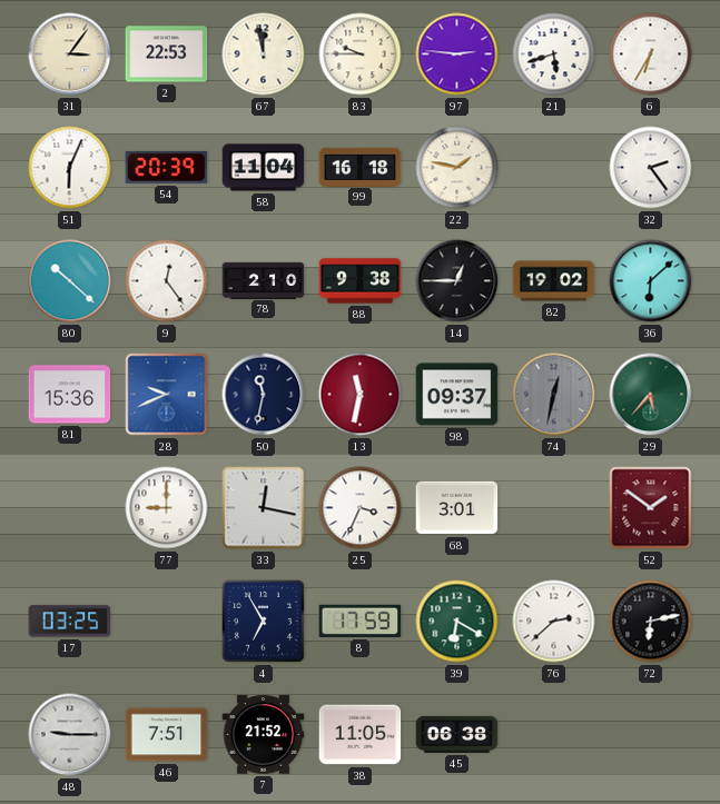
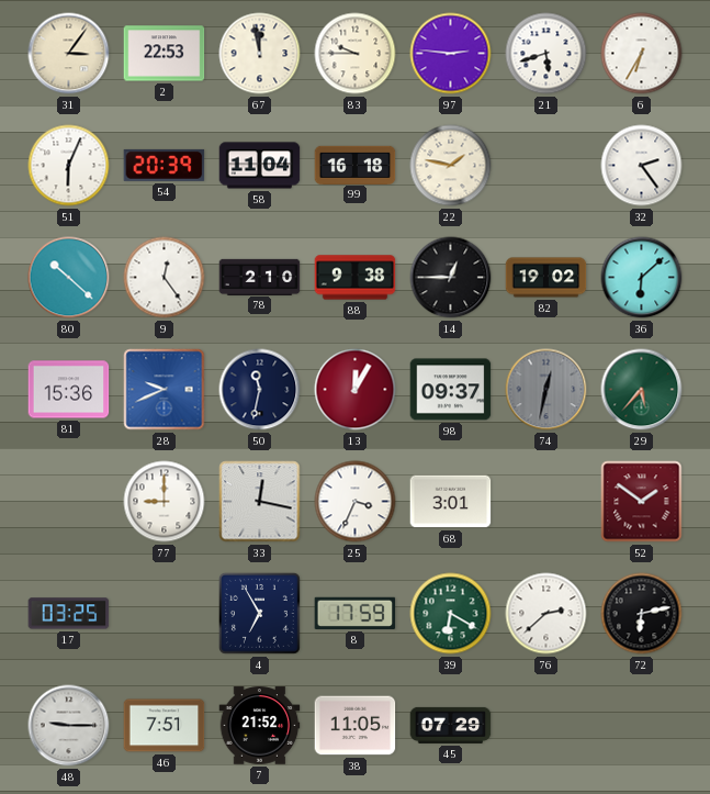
13: 11:32 -> 12:05 (356, 390)
45: 06:38 -> 07:29 (451, 725)
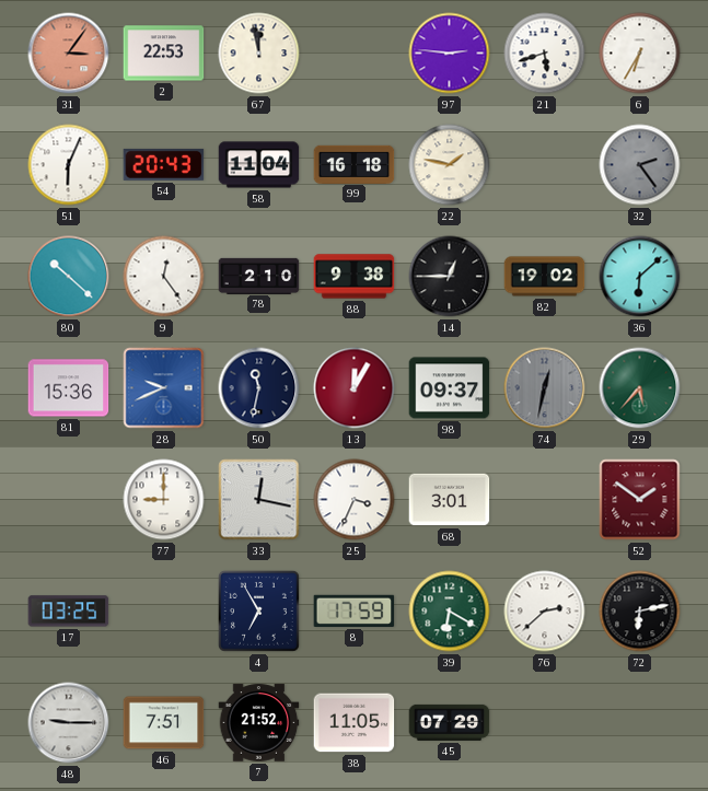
31 dial: cream -> salmon (69, 54)
83: 9:45 -> none (356, 54)
54: 20:39 -> 20:43 (164, 164)
32 dial: white -> grey (640, 165)
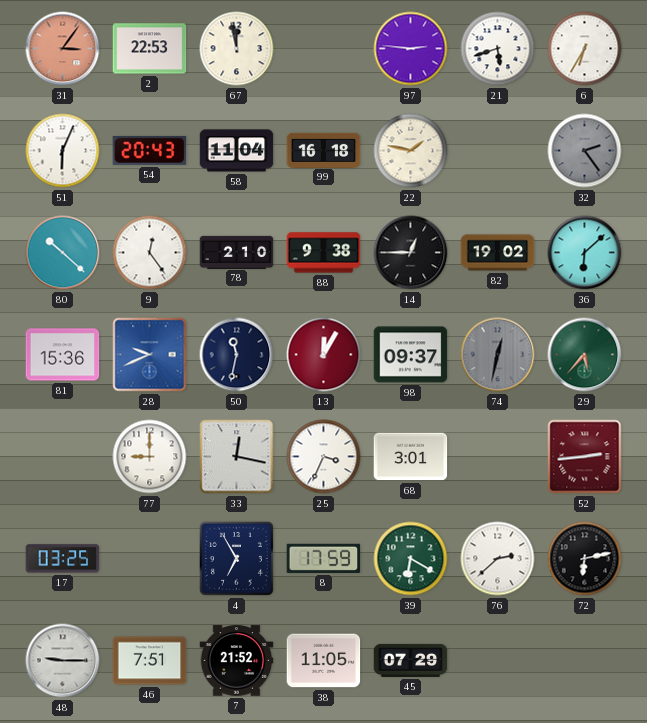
52: 1:51 -> 2:44 (585, 457)
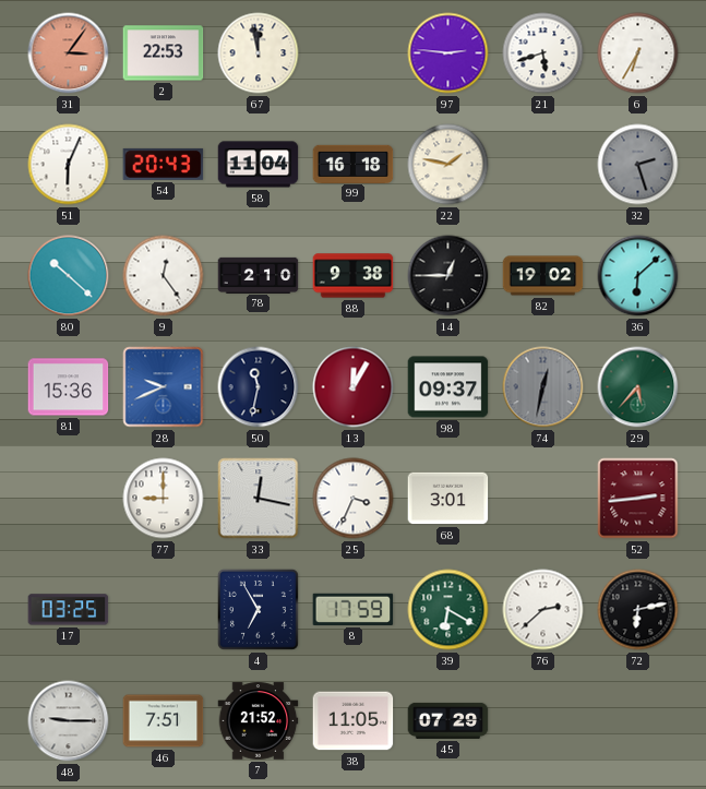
32: 2:24 -> 2:27 (638, 165)
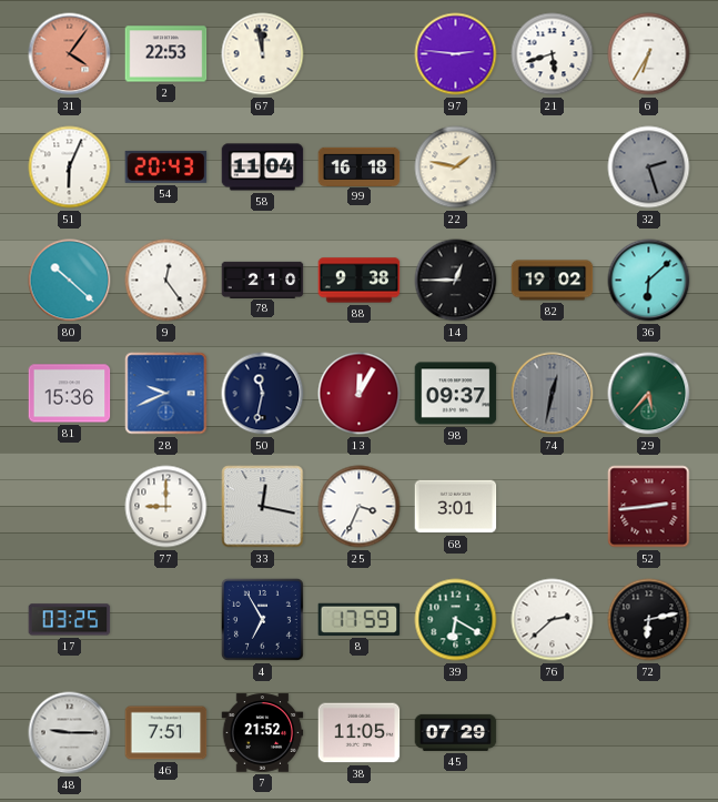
31: 3:06 -> 4:06 (70, 54)
